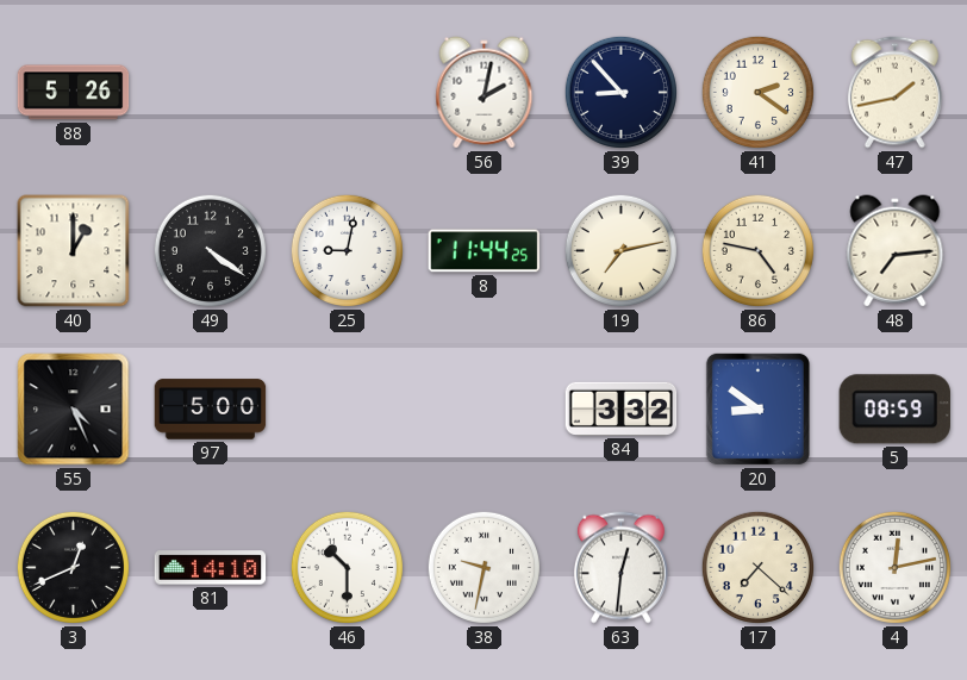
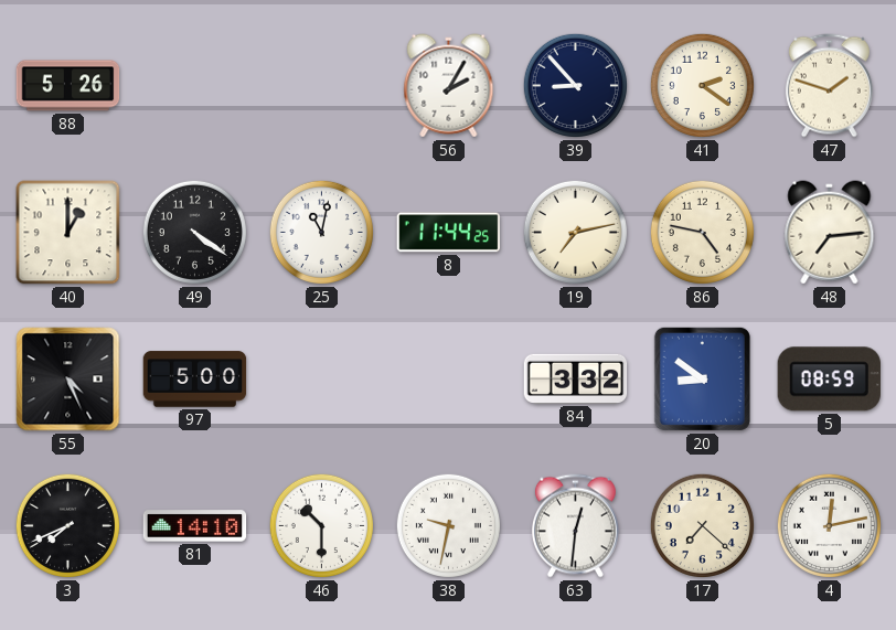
56: 2:02 -> 2:05 (449, 86)
47: 1:43 -> 1:48 (829, 86)
25: 9:02 -> 11:02 (321, 232)
3: 12:41 -> 7:41 (67, 525)
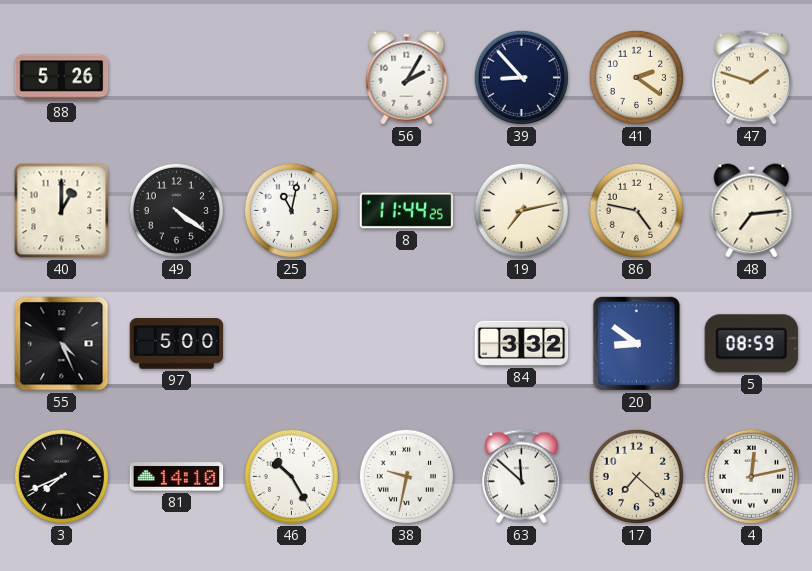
46: 10:30 -> 10:25 (291, 476)
63: 12:31 -> 11:52 (521, 477)
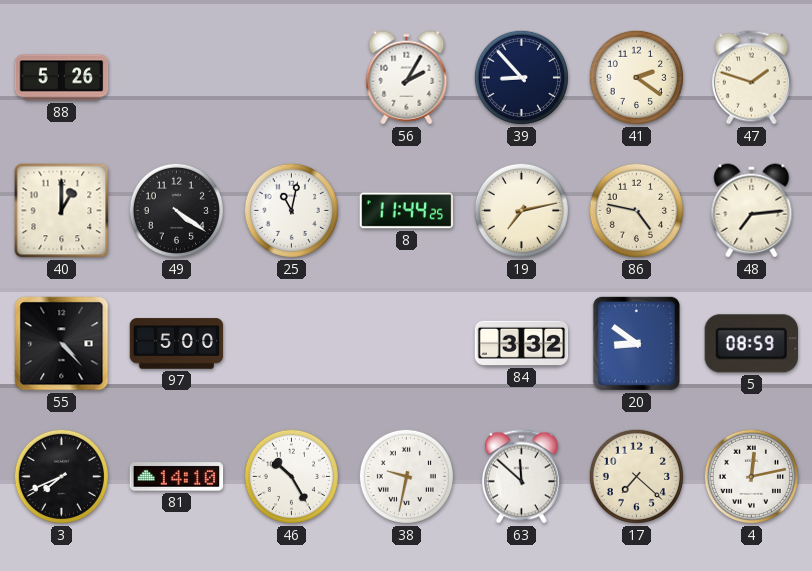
55: 4:26 -> 4:23 (62, 344)
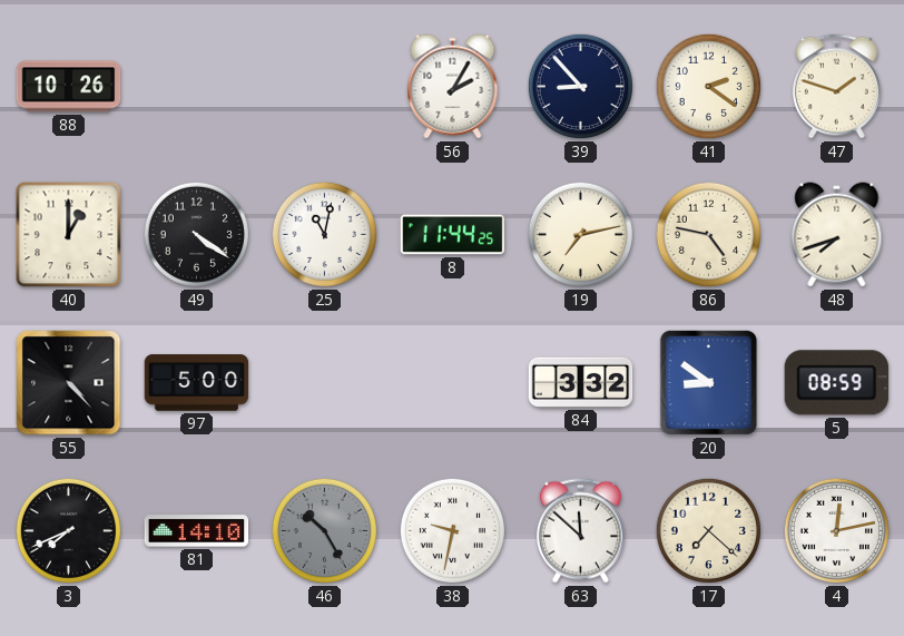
88: 5:26 -> 10:26 (69, 87)
48: 7:14 -> 7:42 (837, 235)
46 dial: white -> grey (324, 530)
